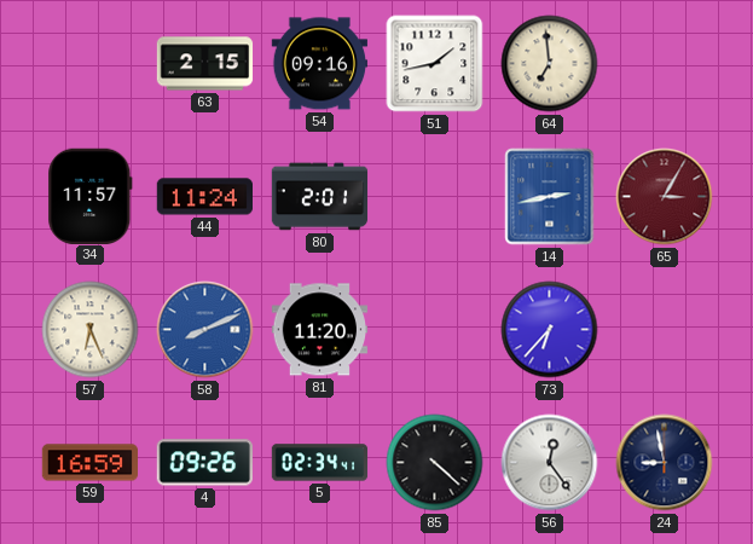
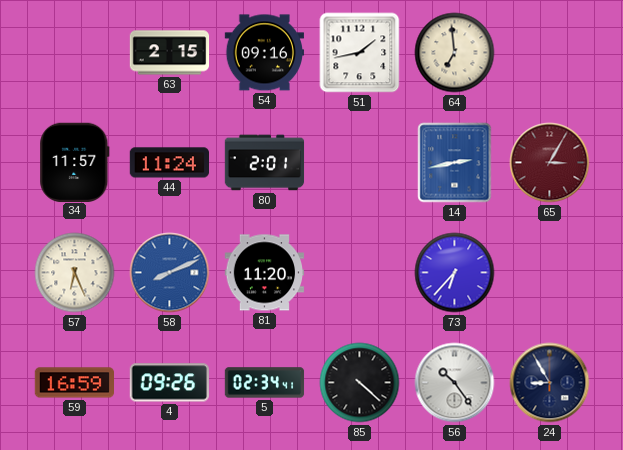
56: 12:24 -> 10:24 (455, 383)
24: 8:58 -> 8:55 (550, 383)
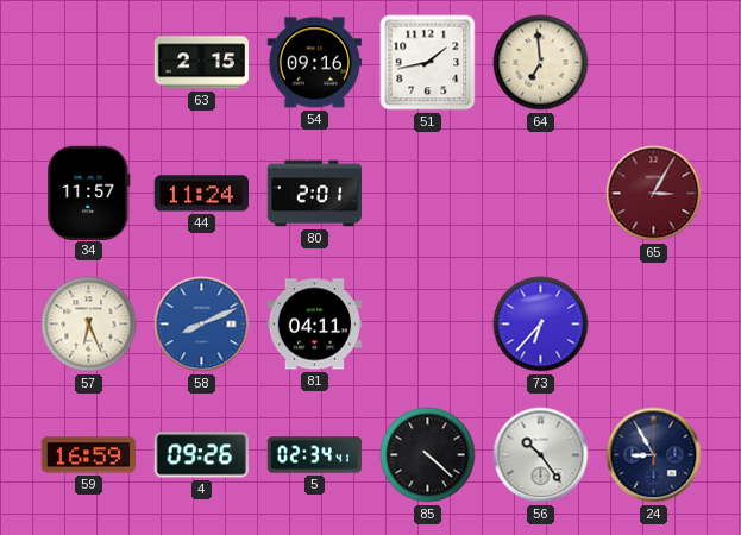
14: 2:43 -> none (455, 163)
81: 11:20 -> 04:11 (315, 325)
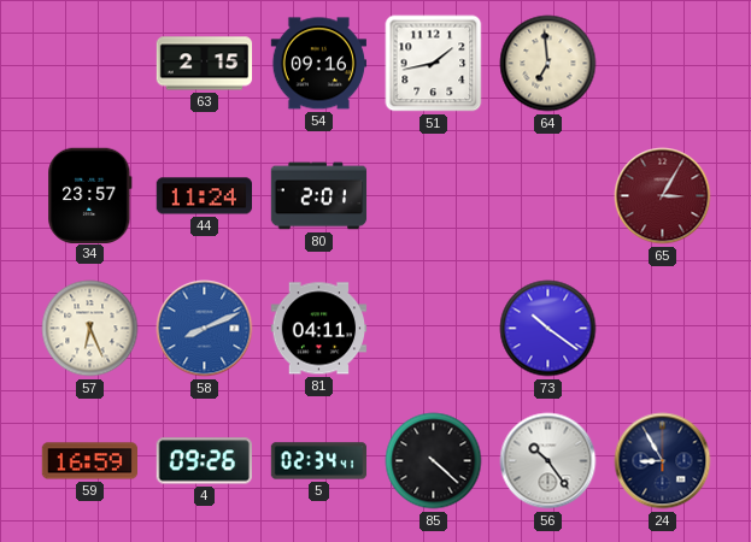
34: 11:57 -> 23:57 (90, 195)
73: 6:37 -> 10:21 (548, 329)
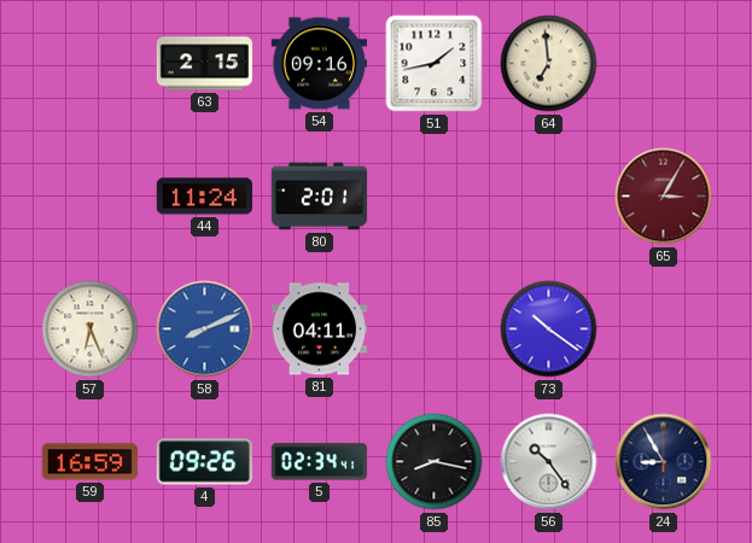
34: 23:57 -> none (90, 195)
85: 4:22 -> 8:17 (435, 462)
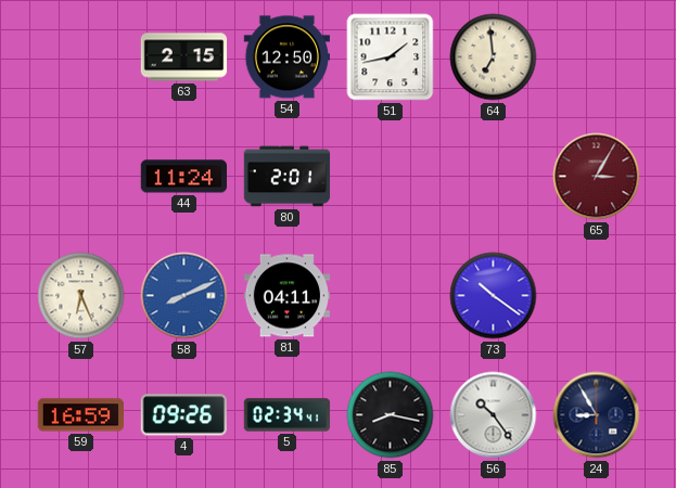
54: 09:16 -> 12:50 (286, 57)
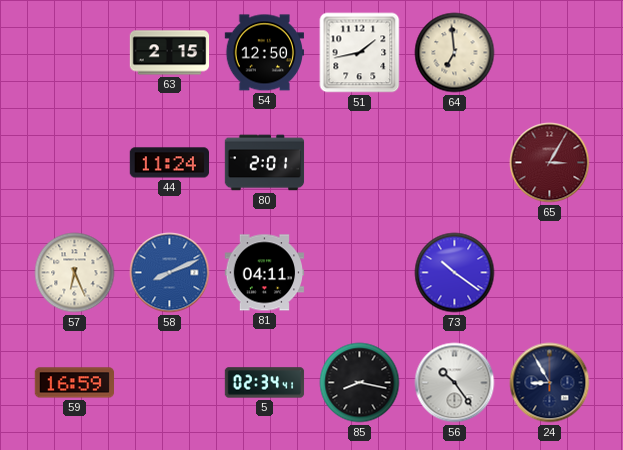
4: 09:26 -> none (183, 415)
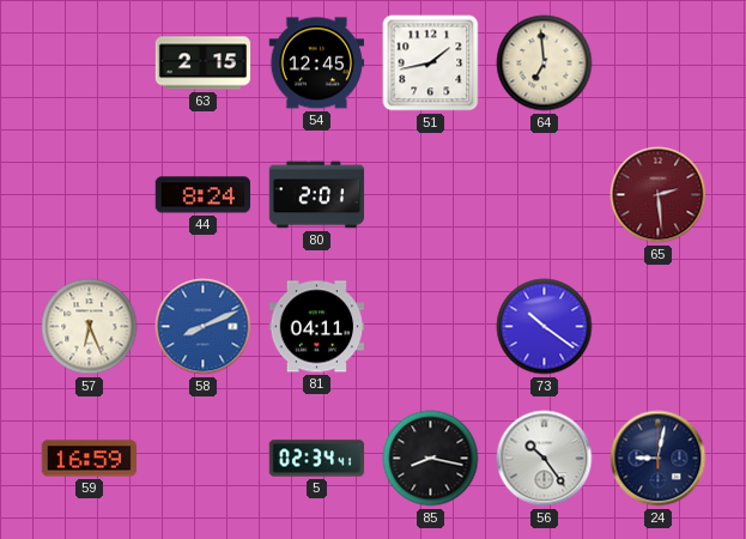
54: 12:50 -> 12:45 (316, 63)
44: 11:24 -> 8:24 (202, 195)
65: 3:05 -> 2:29 (659, 195)
24: 8:55 -> 9:02 (659, 459)
